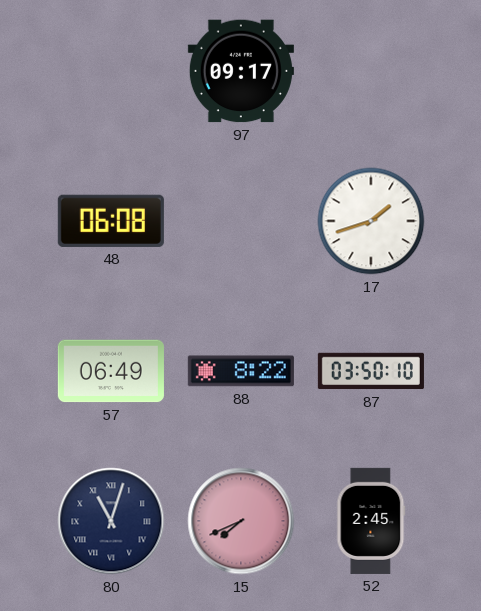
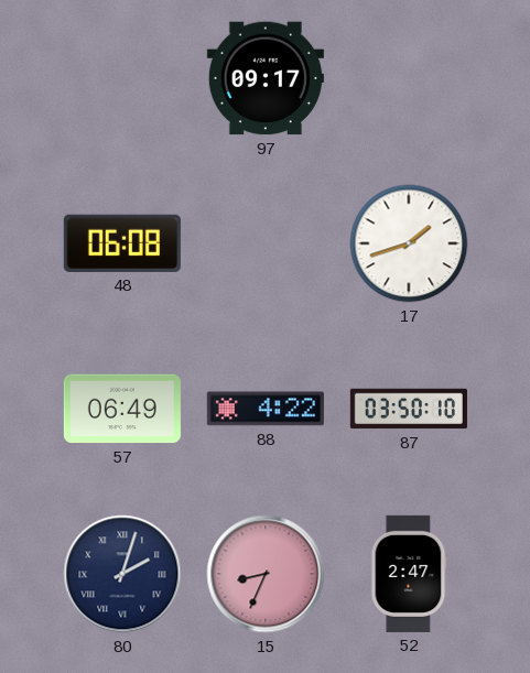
88: 8:22 -> 4:22 (266, 409)
80: 11:03 -> 2:03 (122, 574)
15: 7:41 -> 8:34 (266, 574)
52: 2:45 -> 2:47 (409, 574)
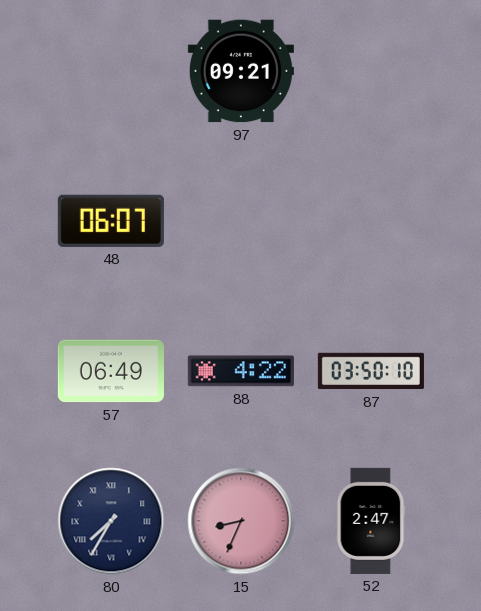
97: 09:17 -> 09:21 (241, 71)
48: 06:08 -> 06:07 (111, 221)
17: 1:42 -> none (409, 243)
80: 2:03 -> 7:35 (111, 521)
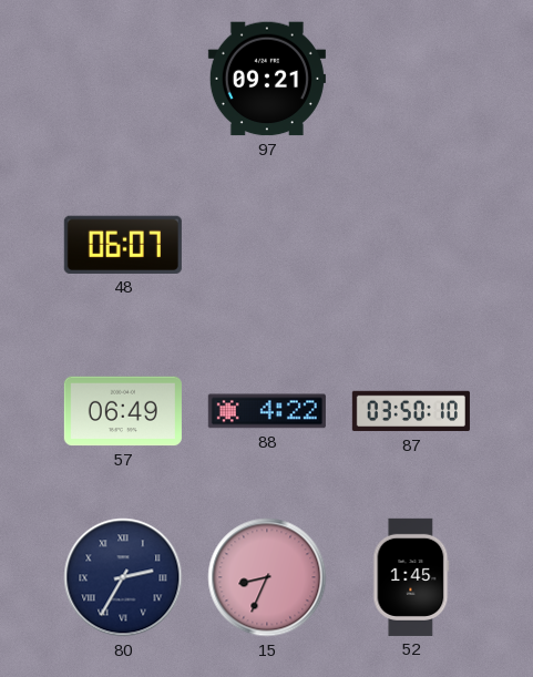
80: 7:35 -> 2:35 (123, 577)
52: 2:47 -> 1:45 (411, 577)
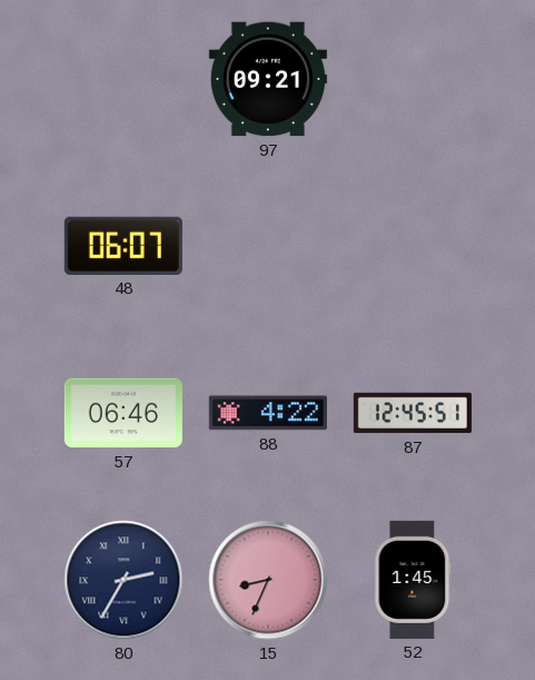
57: 06:49 -> 06:46 (123, 413)
87: 03:50 -> 12:45 (413, 413)
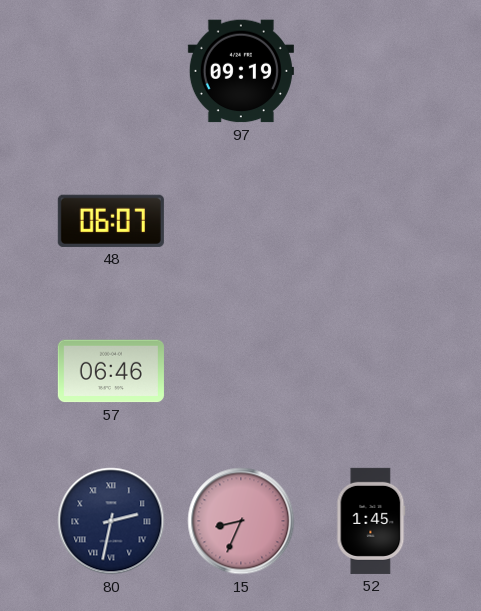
97: 09:21 -> 09:19 (241, 71)
88: 4:22 -> none (268, 413)
87: 12:45 -> none (413, 413)
80: 2:35 -> 2:32 (111, 521)
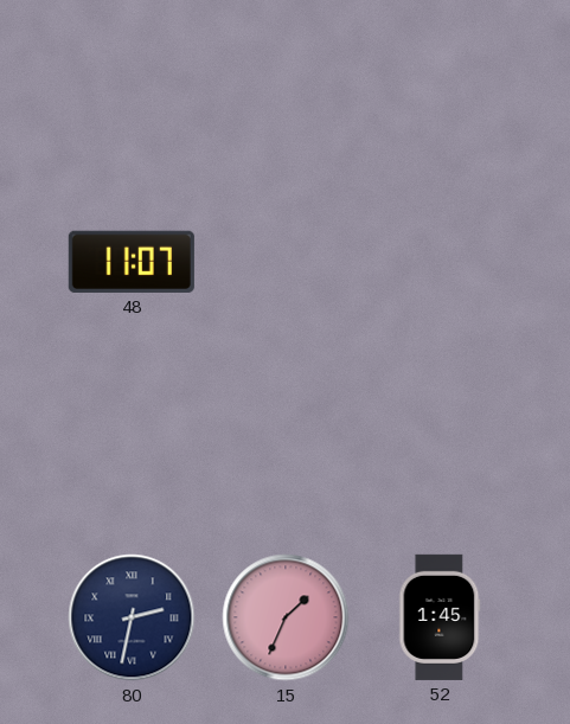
97: 09:19 -> none (241, 71)
48: 06:07 -> 11:07 (132, 262)
57: 06:46 -> none (111, 371)
15: 8:34 -> 1:34 (286, 617)
